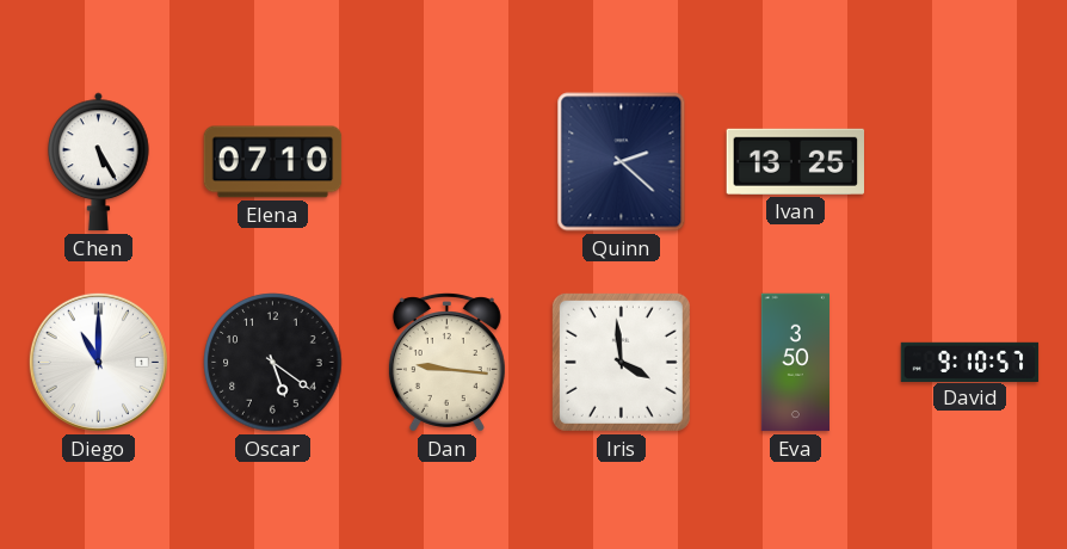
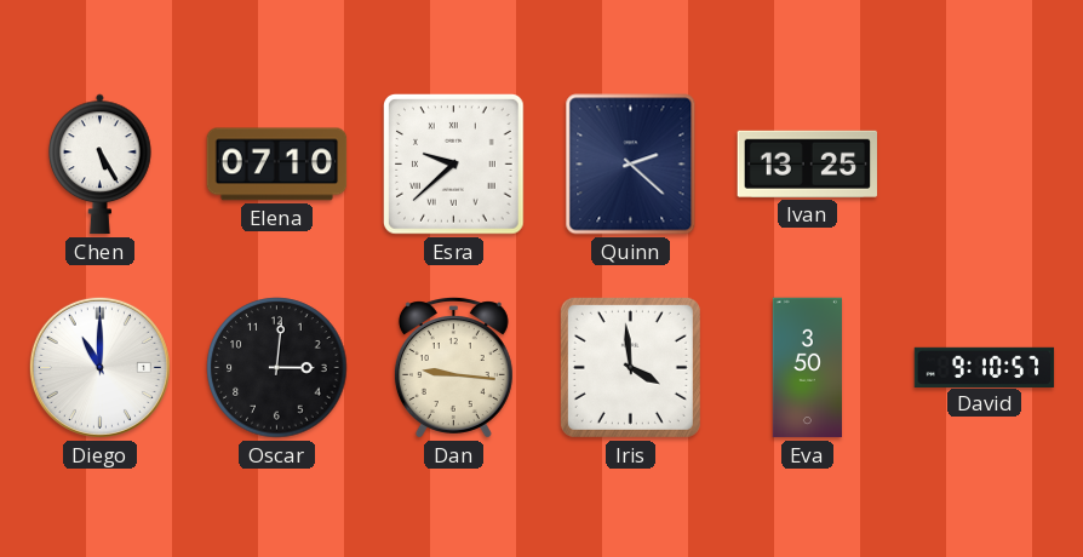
Esra: none -> 9:38 (454, 165)
Oscar: 5:21 -> 3:01 (277, 368)
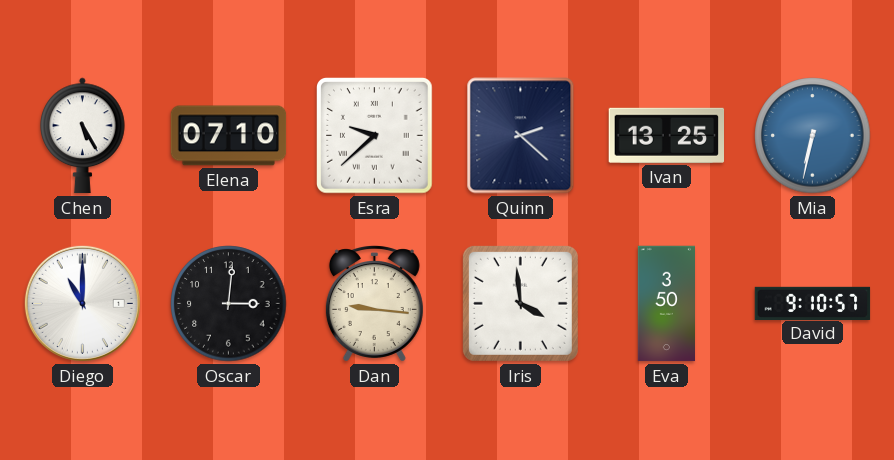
Mia: none -> 6:32 (813, 136)
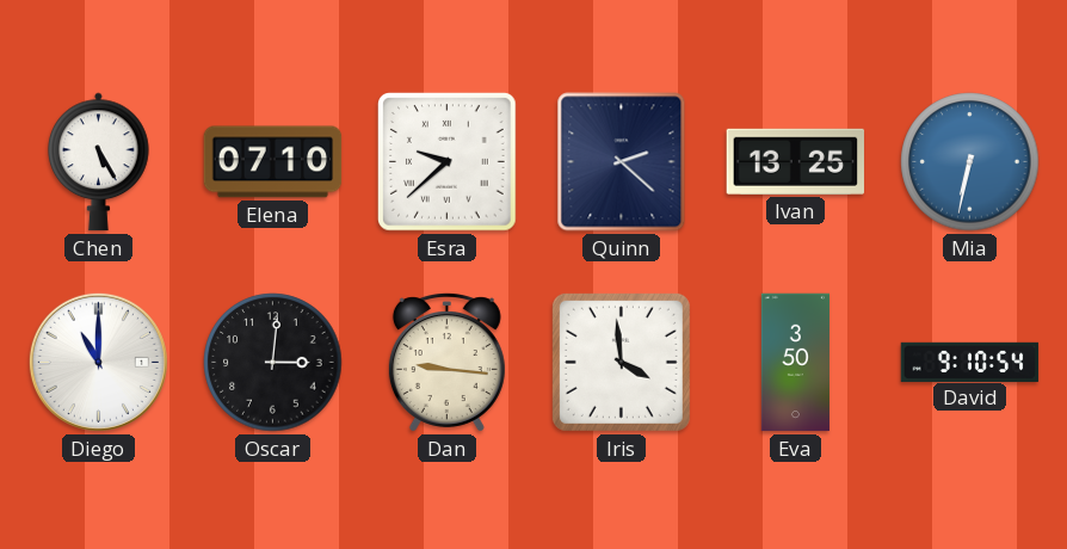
David: 9:10:57 -> 9:10:54 (970, 362)
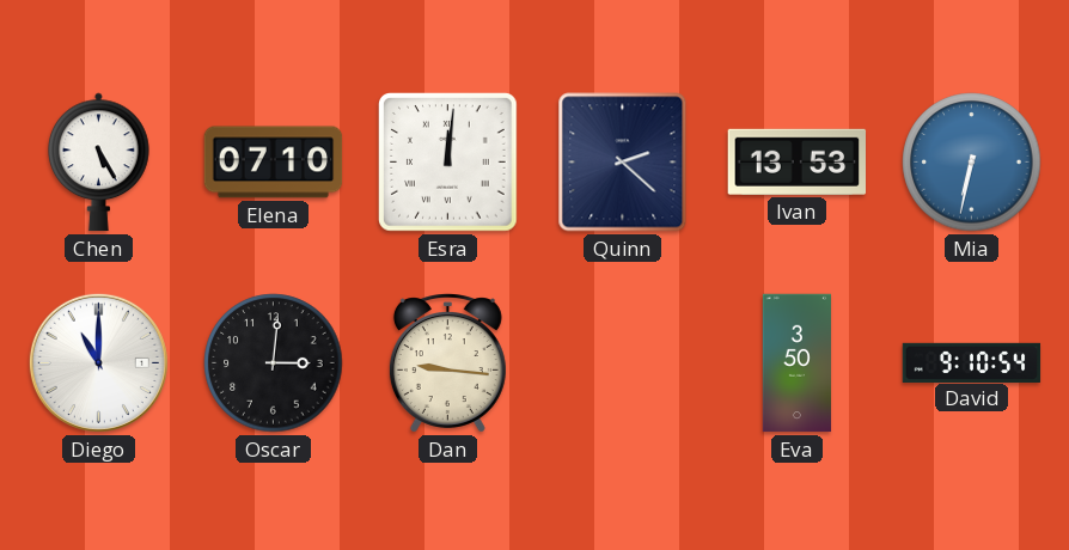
Esra: 9:38 -> 12:01 (448, 163)
Ivan: 13:25 -> 13:53 (798, 161)
Iris: 3:59 -> none (621, 362)
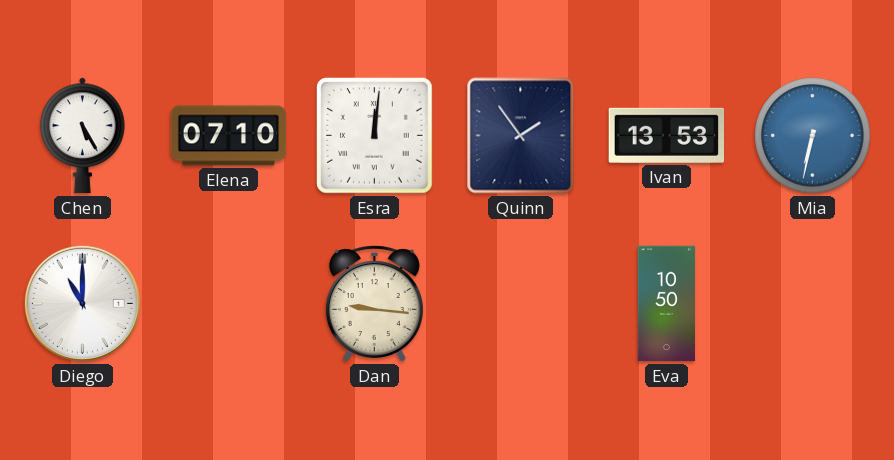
Quinn: 2:22 -> 1:54 (521, 136)
Oscar: 3:01 -> none (274, 363)
Eva: 3:50 -> 10:50 (666, 304)
David: 9:10 -> none (972, 362)
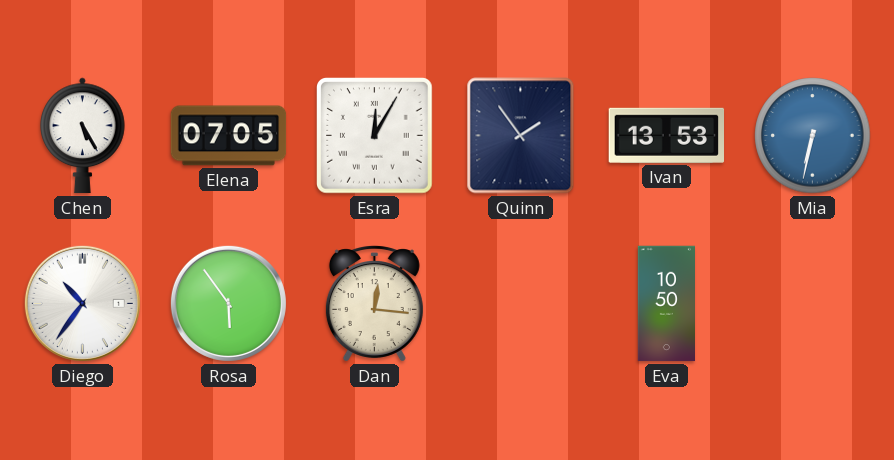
Elena: 07:10 -> 07:05 (229, 136)
Esra: 12:01 -> 12:05 (375, 136)
Diego: 11:00 -> 10:36 (82, 303)
Rosa: none -> 5:54 (228, 303)
Dan: 9:16 -> 12:16 (374, 304)
